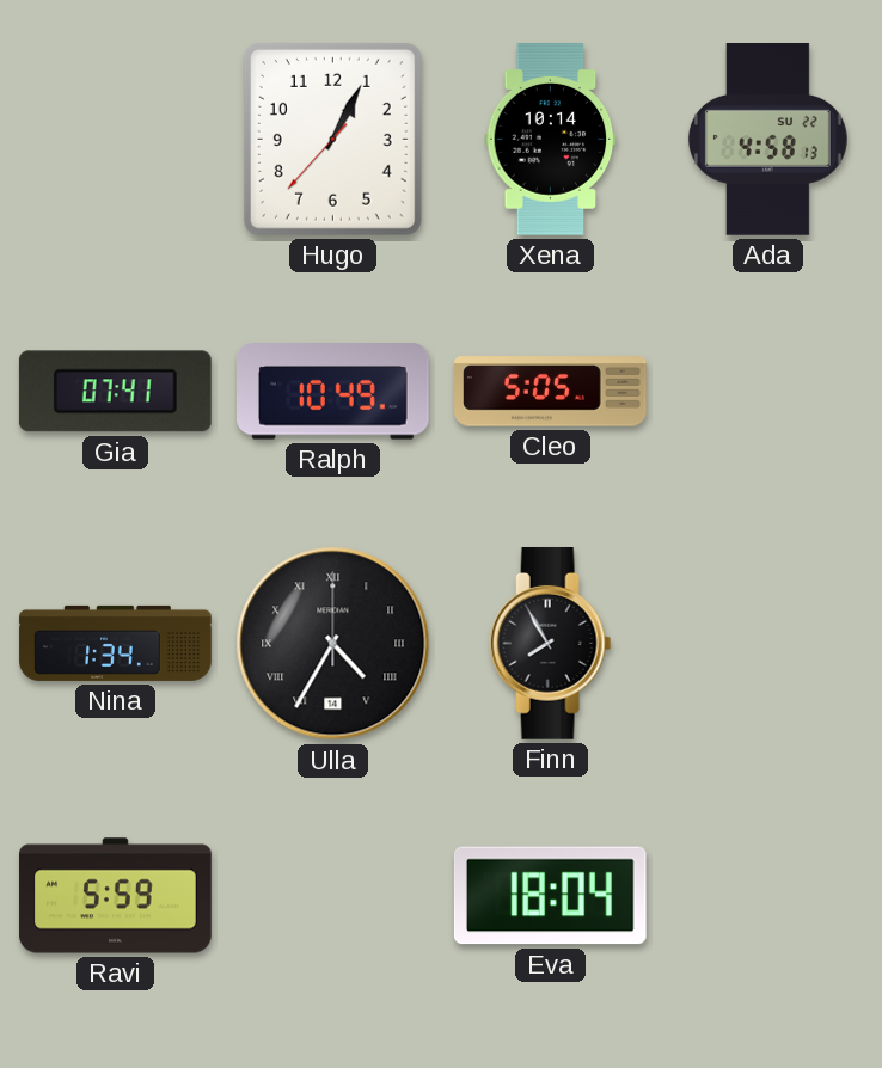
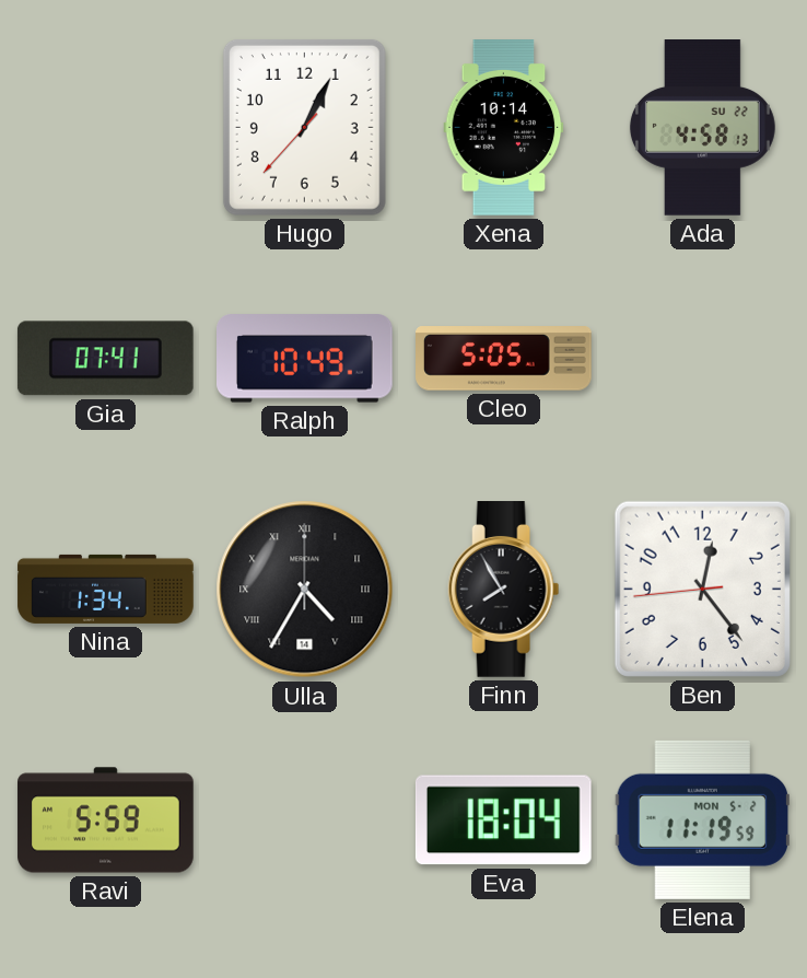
Ben: none -> 12:23 (702, 589)
Elena: none -> 11:19 (703, 819)
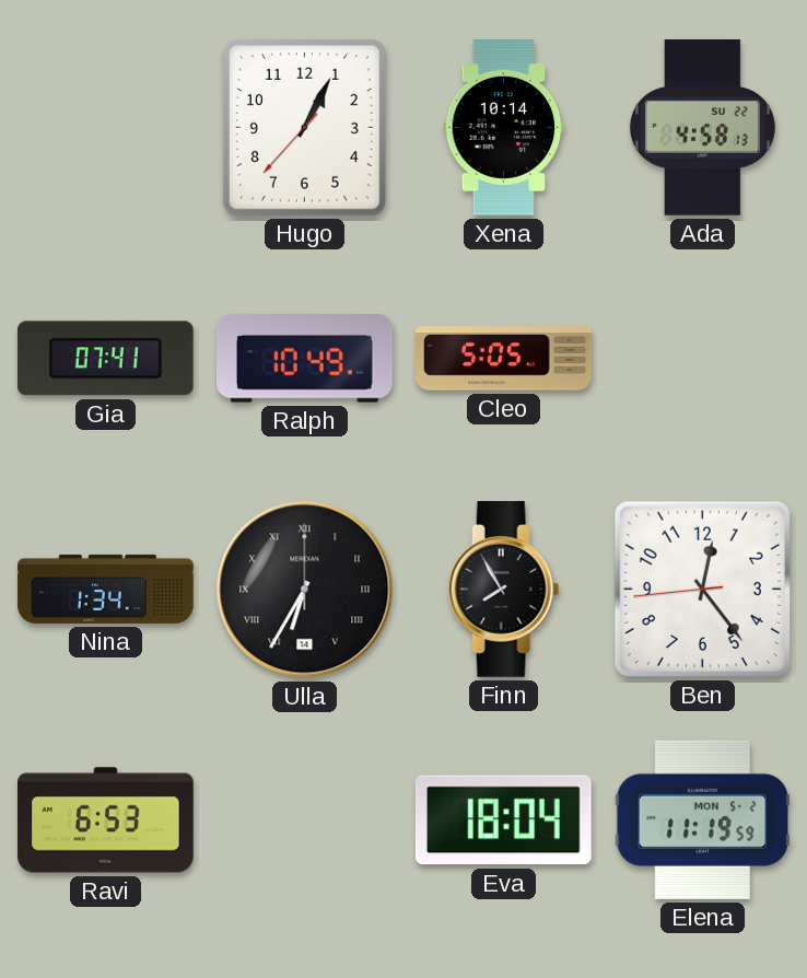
Ulla: 4:35 -> 6:35 (305, 590)
Ravi: 5:59 -> 6:53 (106, 820)
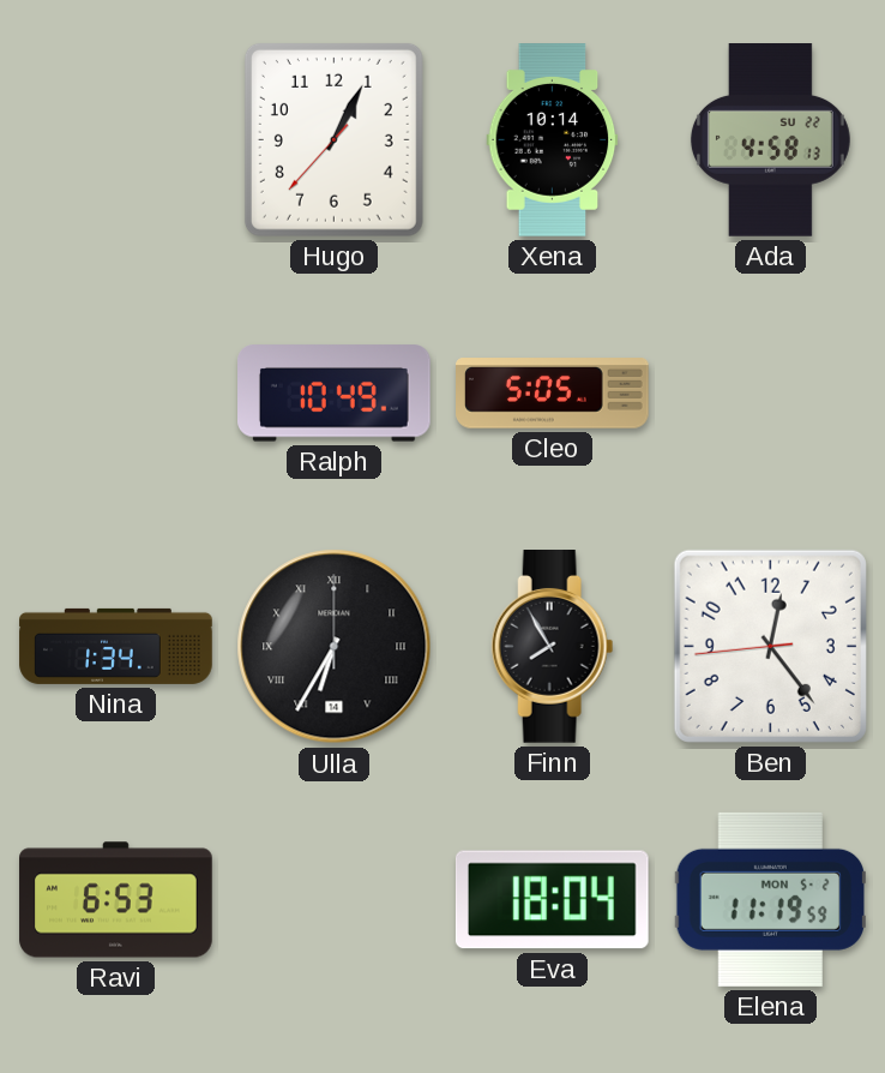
Gia: 07:41 -> none (105, 359)
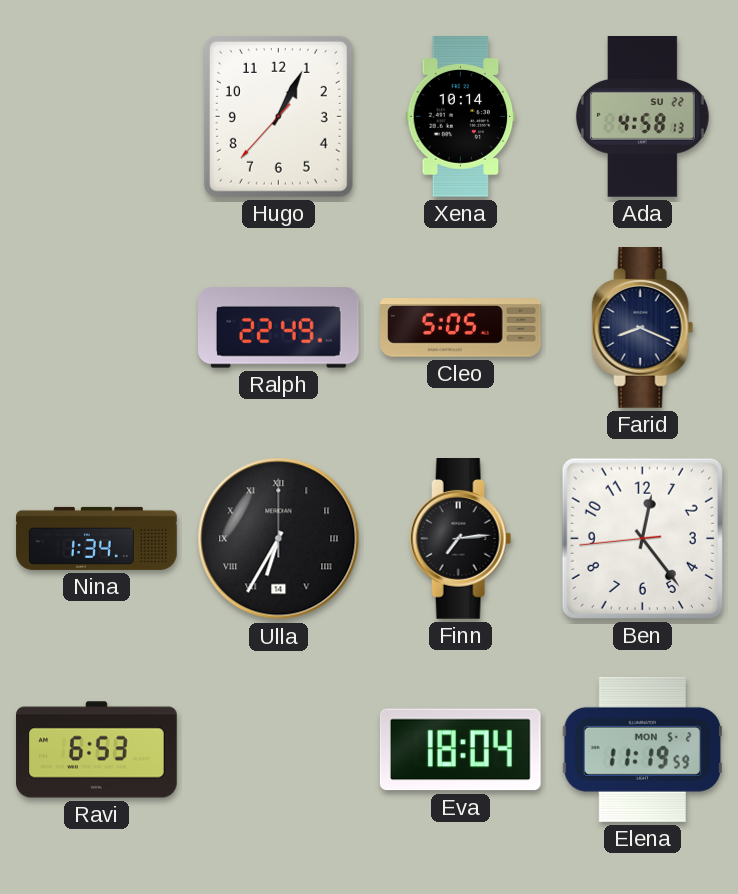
Ralph: 10:49 -> 22:49 (279, 328)
Farid: none -> 8:19 (643, 328)
Finn: 7:55 -> 7:14 (461, 539)
